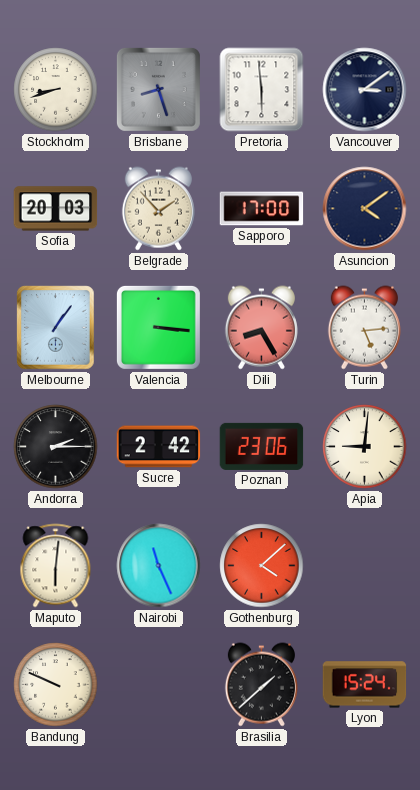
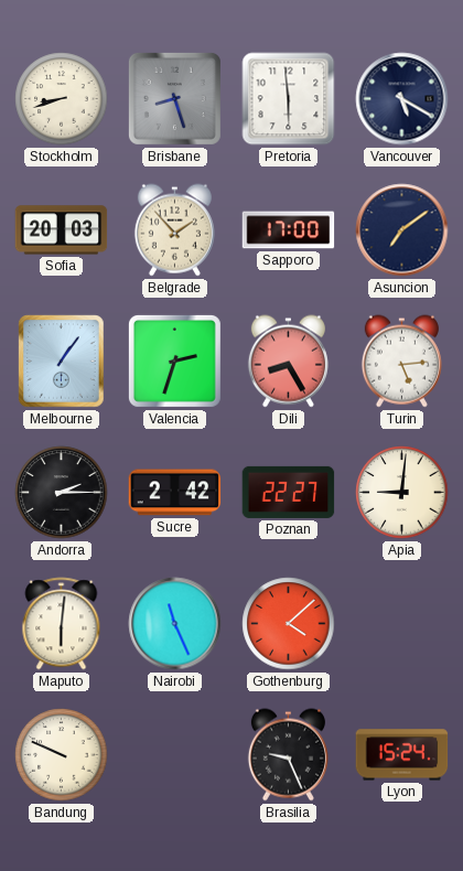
Vancouver: 3:09 -> 5:20 (402, 99)
Asuncion: 4:09 -> 7:09 (402, 230)
Valencia: 3:16 -> 2:33 (174, 361)
Poznan: 23:06 -> 22:27 (289, 492)
Brasilia: 1:38 -> 9:26 (288, 755)
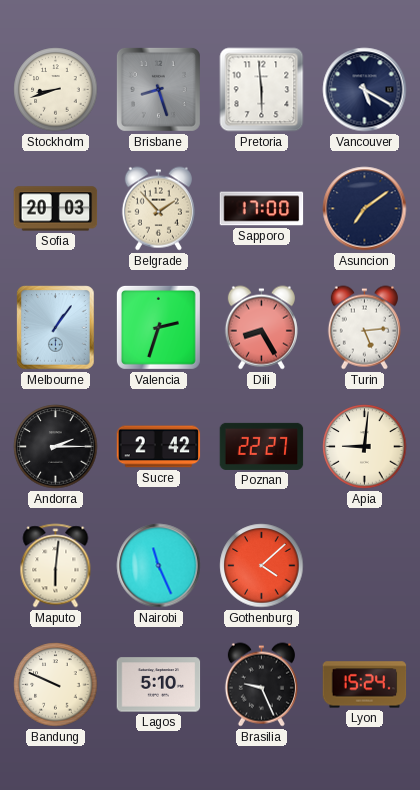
Lagos: none -> 5:10 (159, 685)
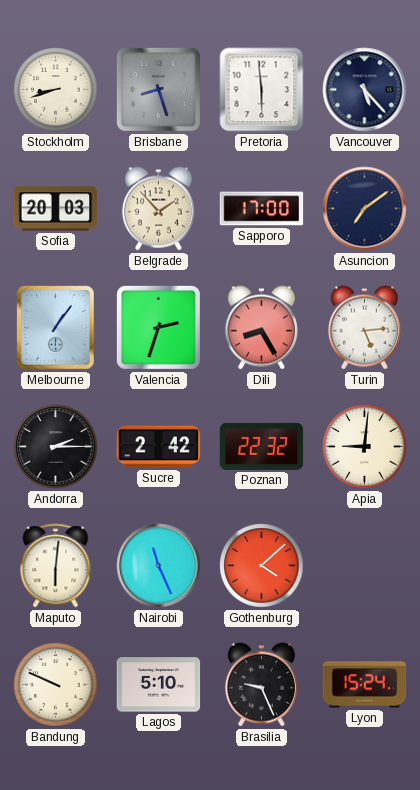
Vancouver: 5:20 -> 5:23 (365, 90)
Poznan: 22:27 -> 22:32 (262, 446)
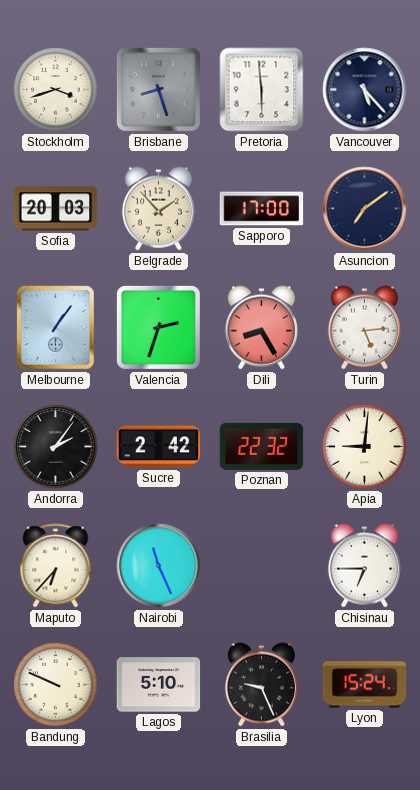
Stockholm: 8:42 -> 3:42 (56, 90)
Andorra: 2:15 -> 2:06 (56, 447)
Maputo: 6:01 -> 6:37 (56, 566)
Gothenburg: 4:08 -> none (262, 566)
Chisinau: none -> 6:45 (364, 566)
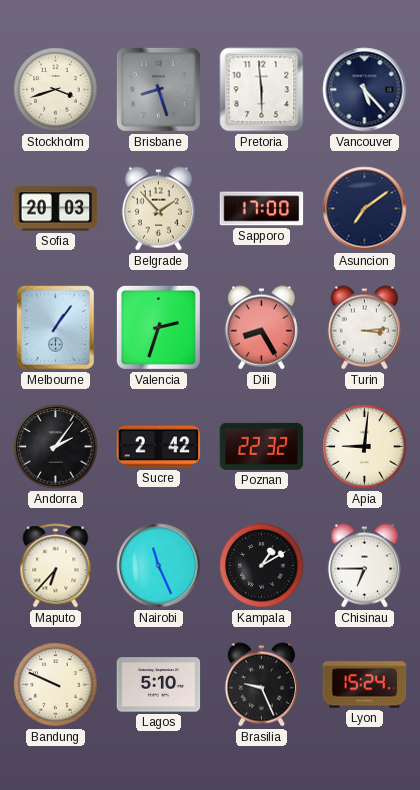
Turin: 5:14 -> 3:14 (364, 328)
Kampala: none -> 1:10 (262, 566)
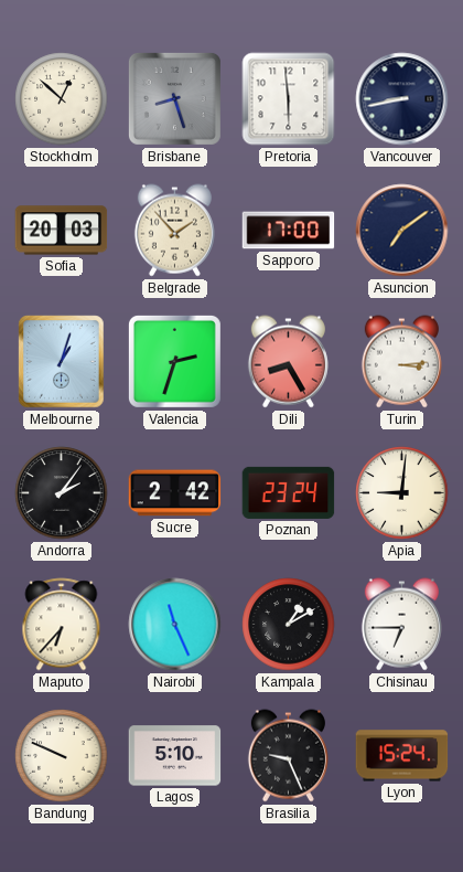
Stockholm: 3:42 -> 12:52 (62, 99)
Vancouver: 5:23 -> 8:43 (402, 99)
Melbourne: 1:06 -> 1:03 (62, 362)
Poznan: 22:32 -> 23:24 (289, 492)
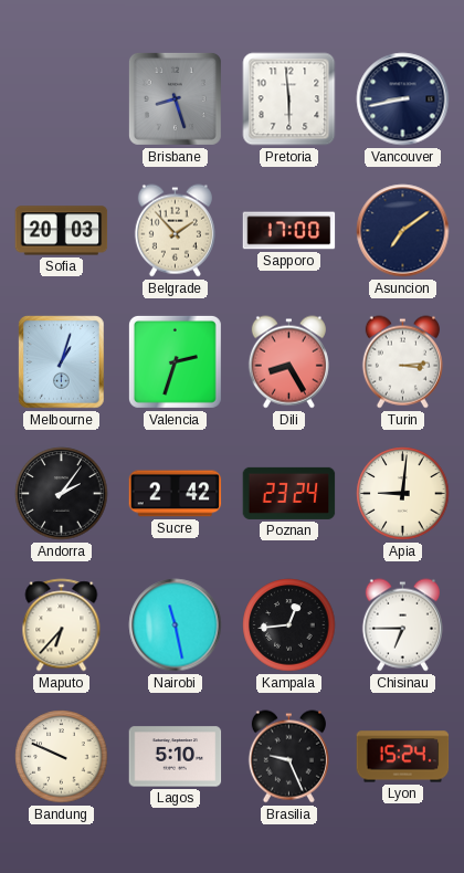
Stockholm: 12:52 -> none (62, 99)
Nairobi: 11:26 -> 11:28 (176, 625)
Kampala: 1:10 -> 12:44 (289, 625)
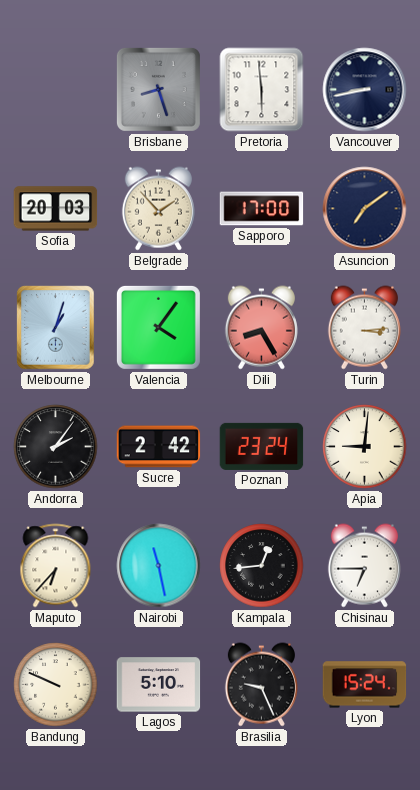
Valencia: 2:33 -> 4:06 (158, 327)
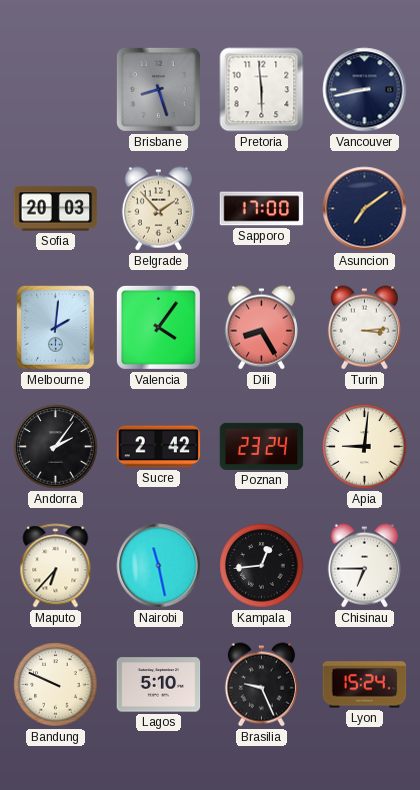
Melbourne: 1:03 -> 2:01 (56, 328)
